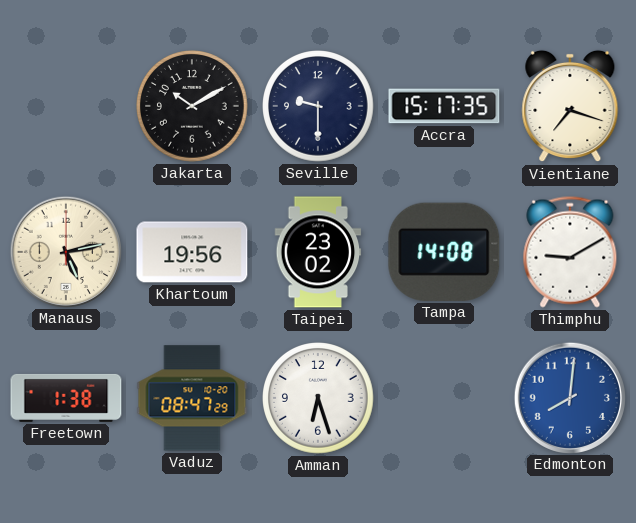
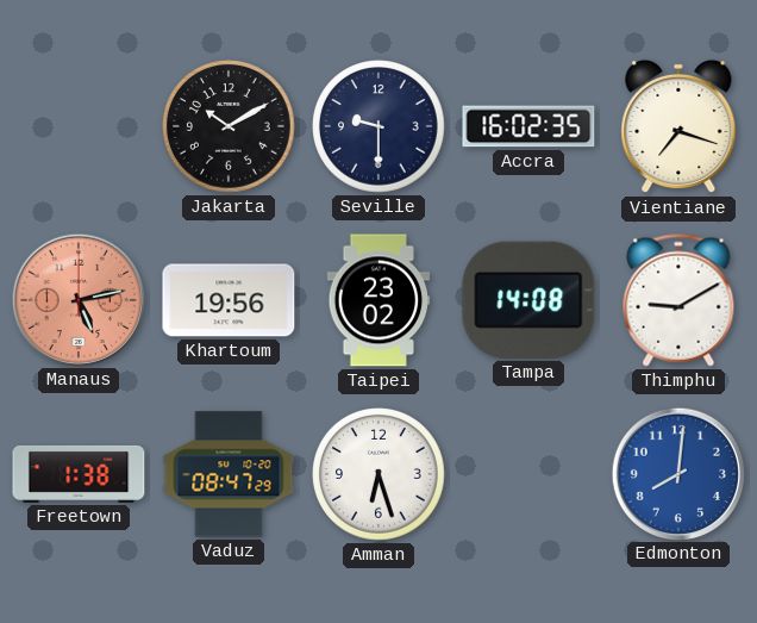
Accra: 15:17 -> 16:02 (528, 126)
Manaus dial: cream -> salmon (77, 299)
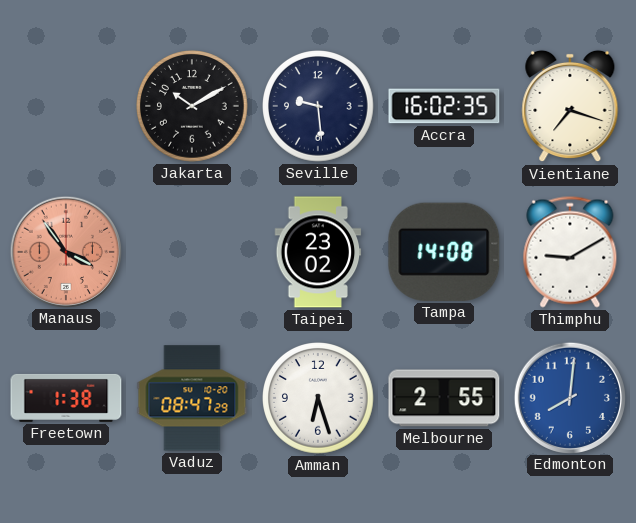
Seville: 9:30 -> 9:29 (319, 107)
Manaus: 5:13 -> 3:54 (65, 251)
Khartoum: 19:56 -> none (229, 300)
Melbourne: none -> 2:55 (444, 398)
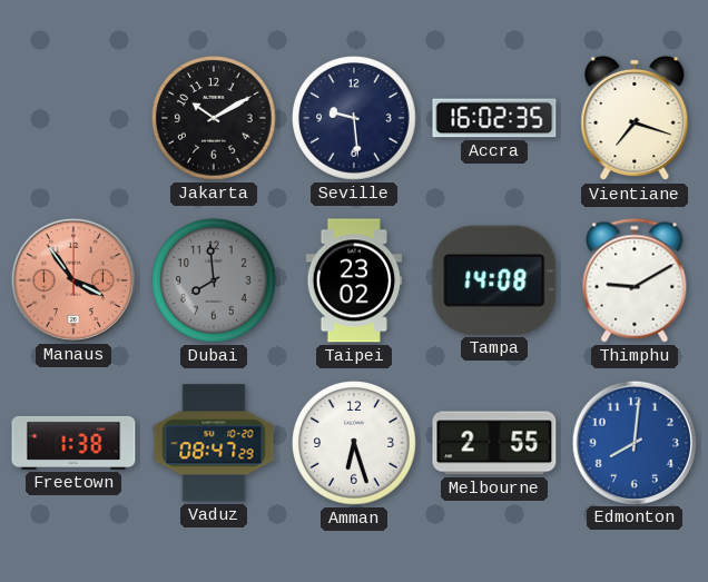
Dubai: none -> 7:59 (215, 282)
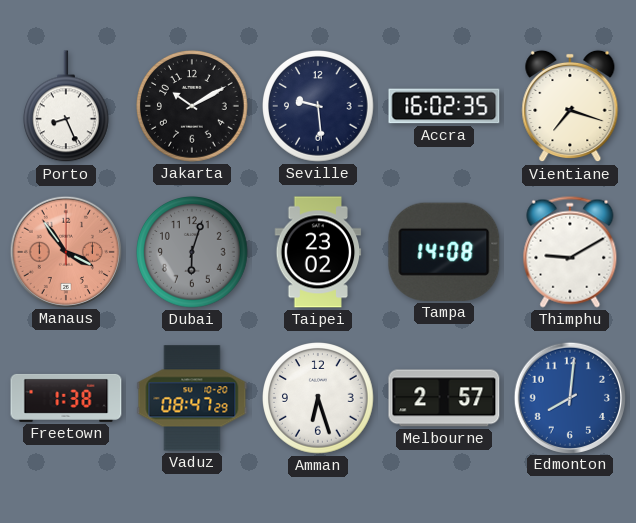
Porto: none -> 8:26 (66, 107)
Dubai: 7:59 -> 6:03 (193, 253)
Melbourne: 2:55 -> 2:57 (444, 398)
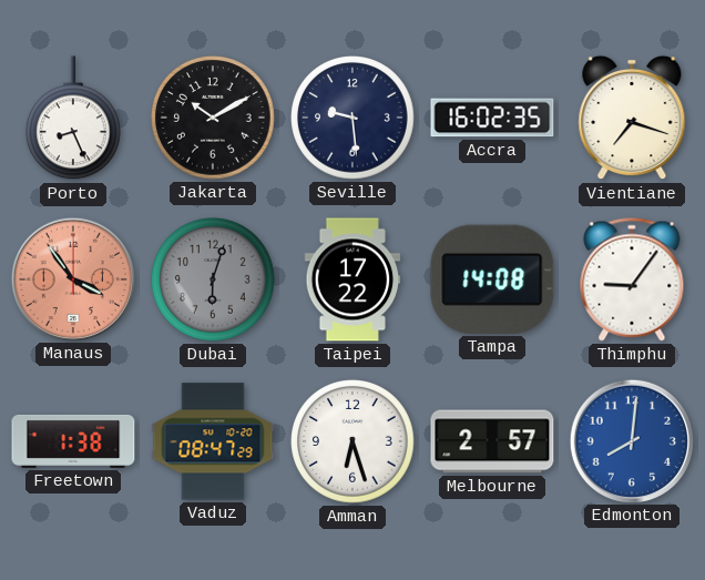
Taipei: 23:02 -> 17:22 (352, 279)
Thimphu: 9:10 -> 9:06 (632, 279)
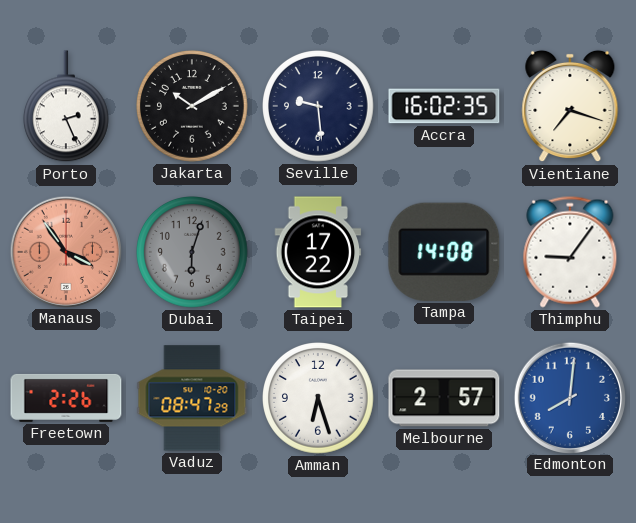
Porto: 8:26 -> 2:26 (66, 107)
Freetown: 1:38 -> 2:26 (66, 398)
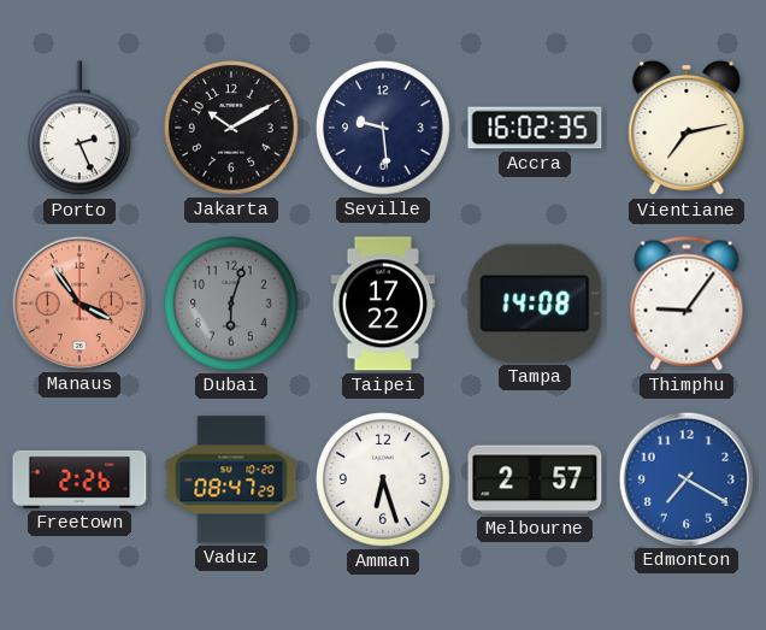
Vientiane: 7:18 -> 7:13 (687, 128)
Edmonton: 8:01 -> 7:20 (685, 478)
